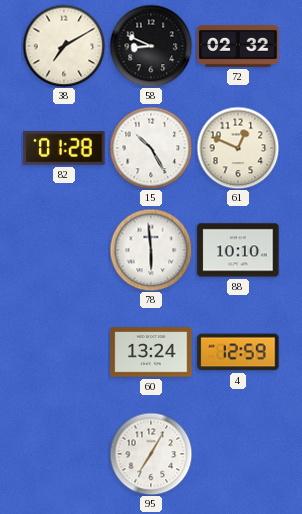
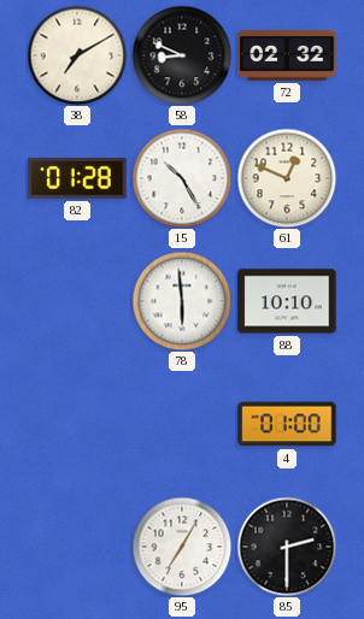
60: 13:24 -> none (151, 352)
4: 12:59 -> 01:00 (287, 424)
85: none -> 2:30 (287, 547)
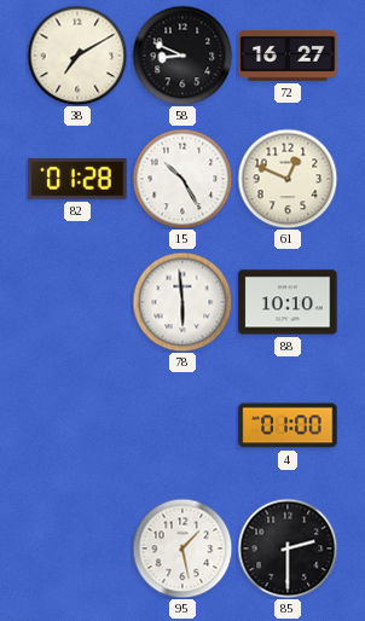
72: 02:32 -> 16:27 (288, 56)
95: 7:05 -> 1:28 (182, 549)
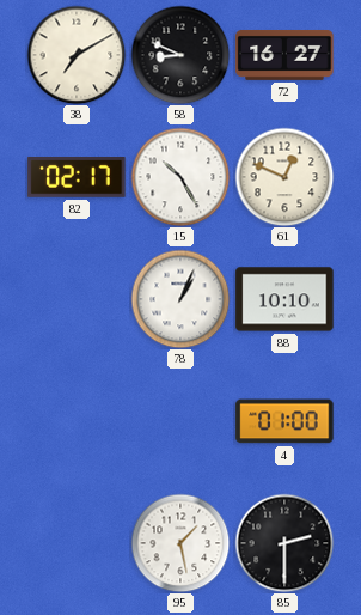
82: 01:28 -> 02:17 (77, 178)
78: 5:59 -> 1:04 (180, 299)
